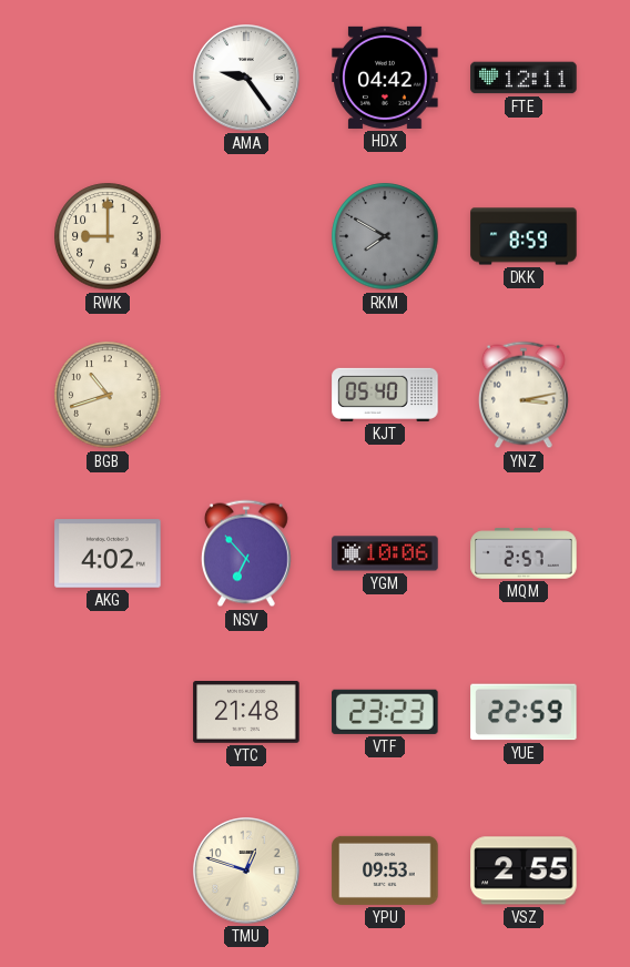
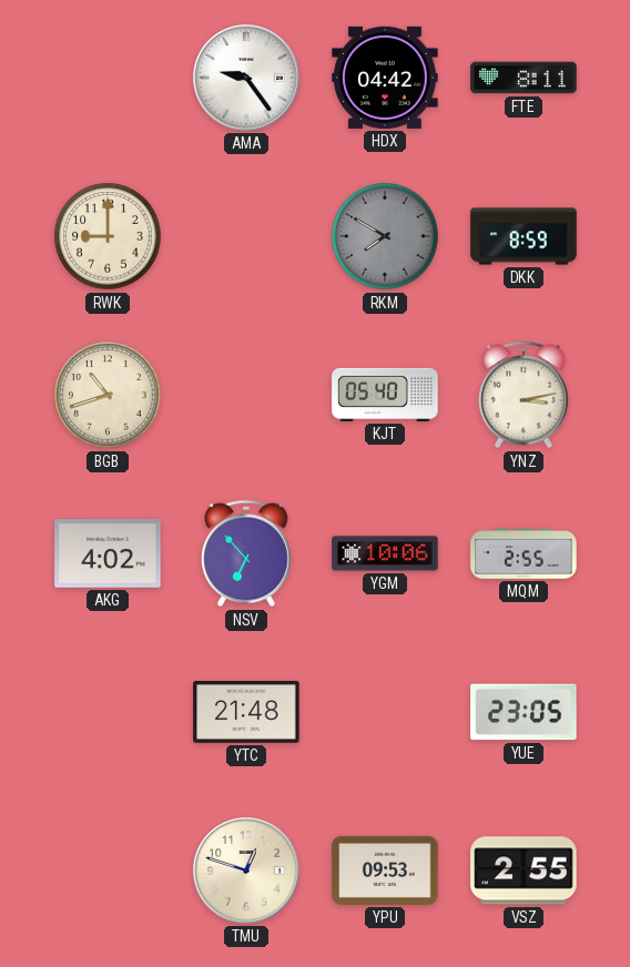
FTE: 12:11 -> 8:11 (524, 78)
MQM: 2:57 -> 2:55 (524, 553)
VTF: 23:23 -> none (385, 712)
YUE: 22:59 -> 23:05 (524, 712)
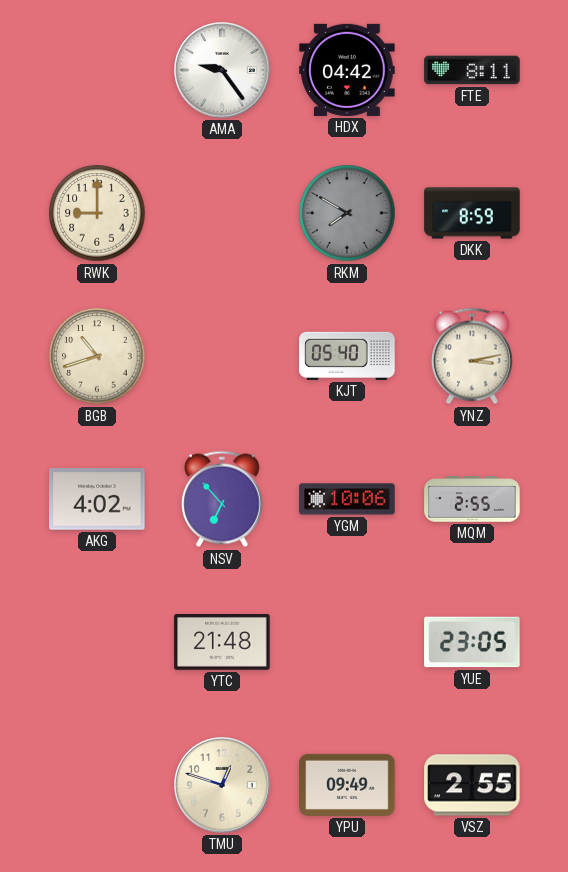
YPU: 09:53 -> 09:49 (347, 785)
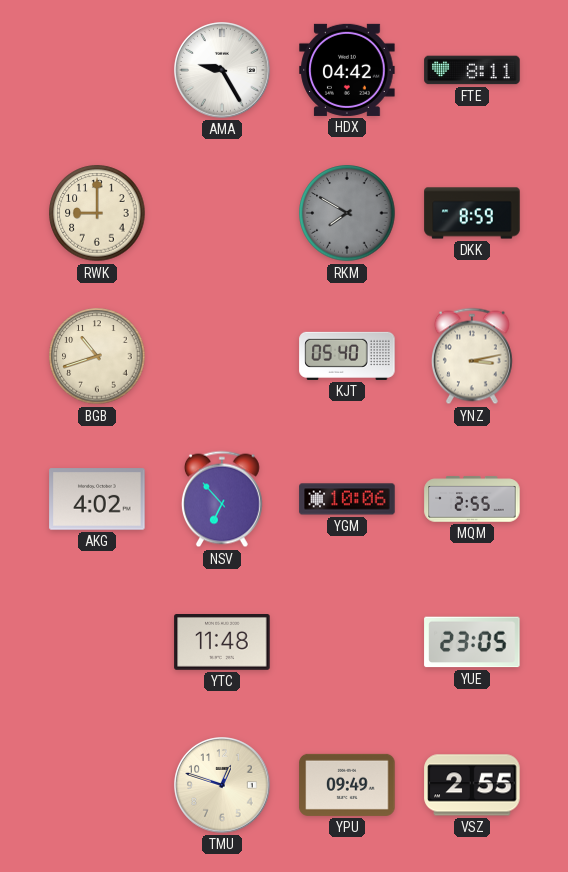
AMA: 9:24 -> 9:25 (222, 70)
YTC: 21:48 -> 11:48 (222, 643)
